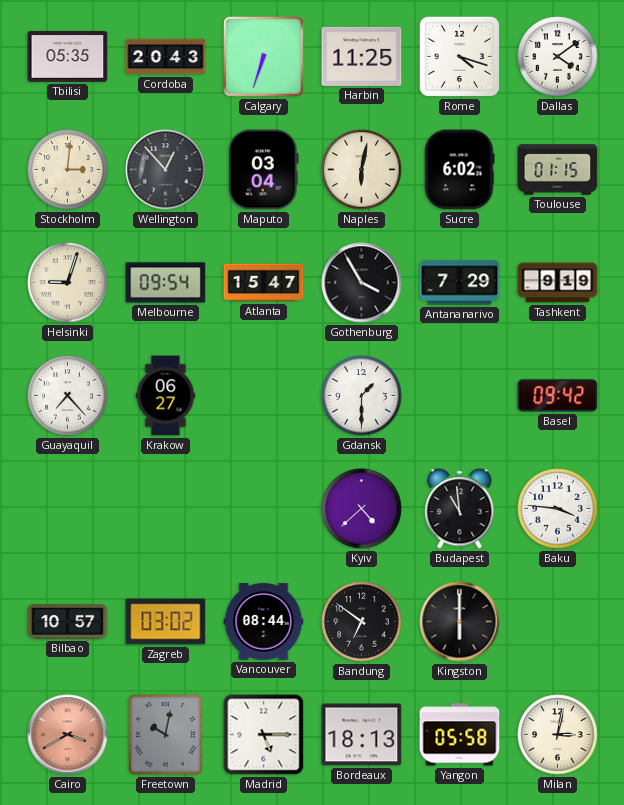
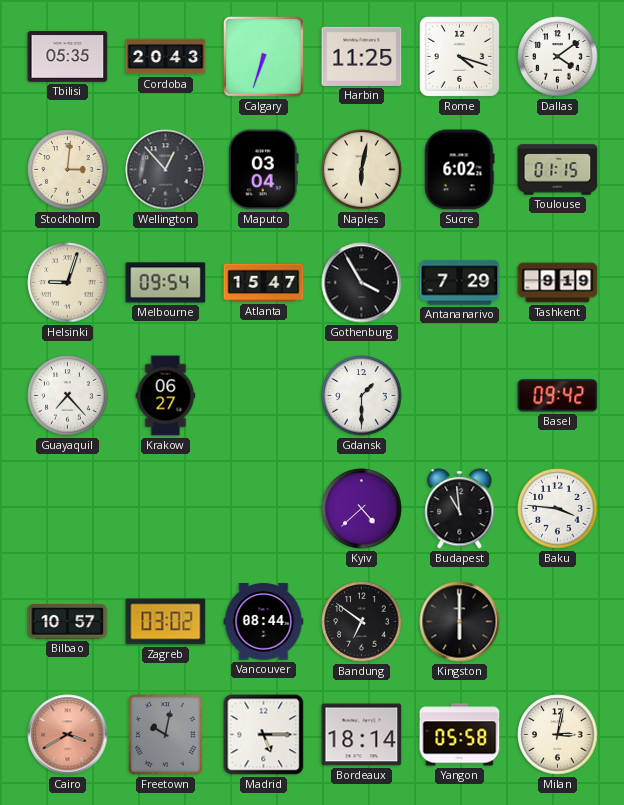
Bordeaux: 18:13 -> 18:14 (362, 735)
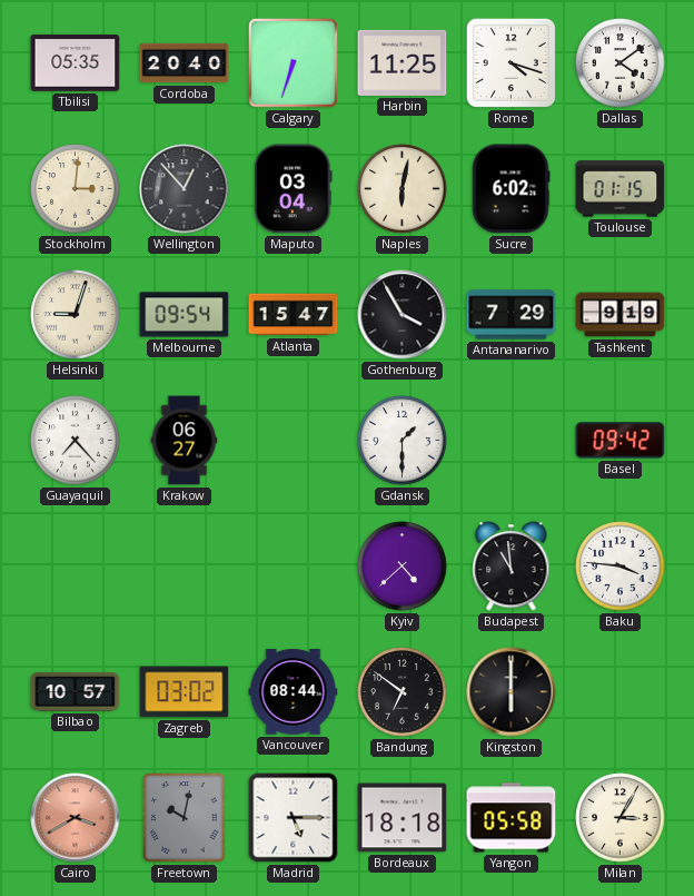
Cordoba: 20:43 -> 20:40 (185, 63)
Bordeaux: 18:14 -> 18:18 (403, 818)
Milan: 3:02 -> 3:05 (621, 818)
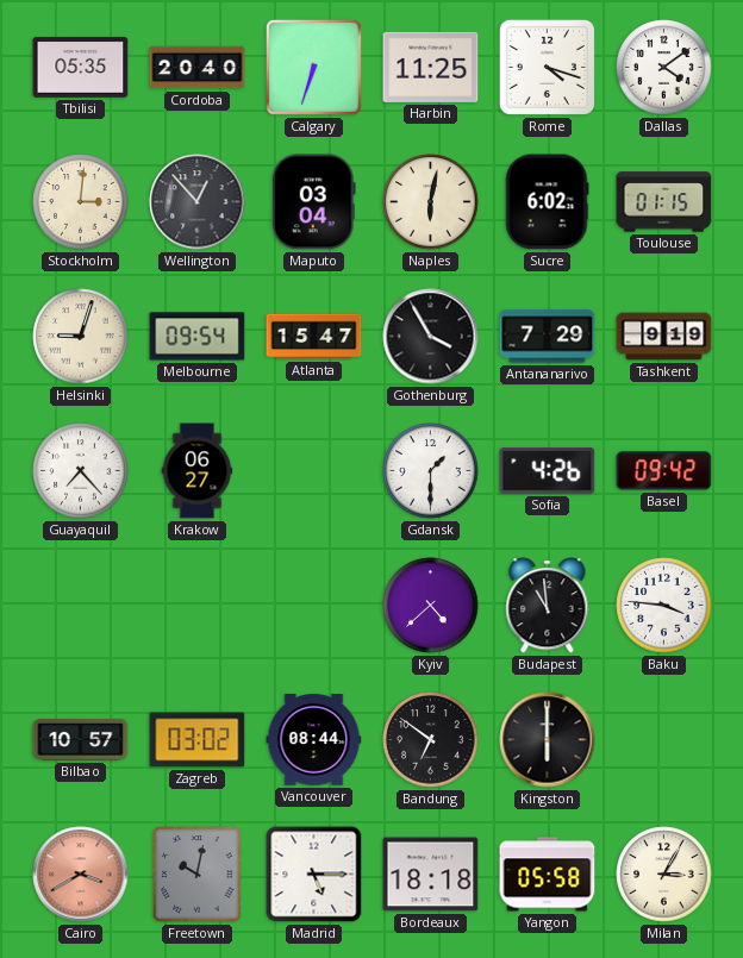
Sofia: none -> 4:26 (548, 471)
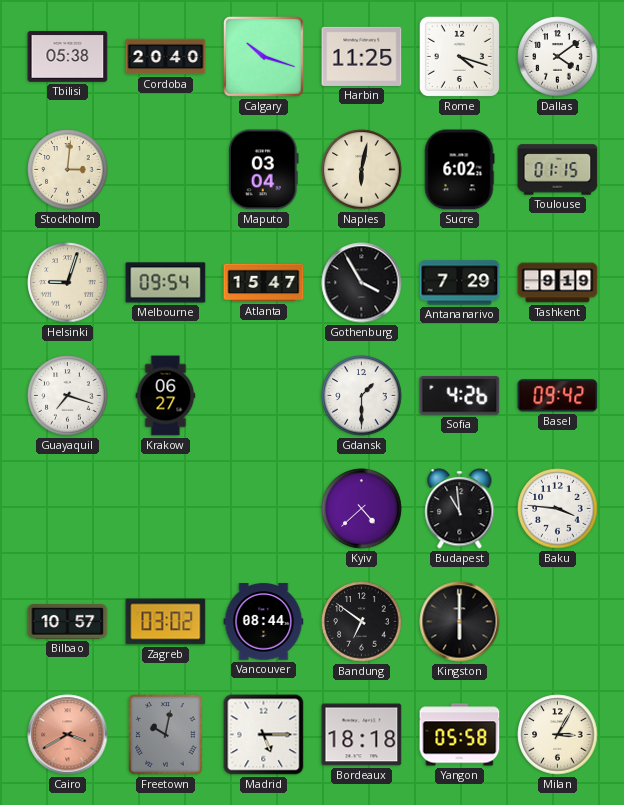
Tbilisi: 05:35 -> 05:38 (68, 57)
Calgary: 6:33 -> 10:18 (263, 56)
Wellington: 12:53 -> none (198, 202)
Guayaquil: 7:23 -> 7:18 (68, 396)
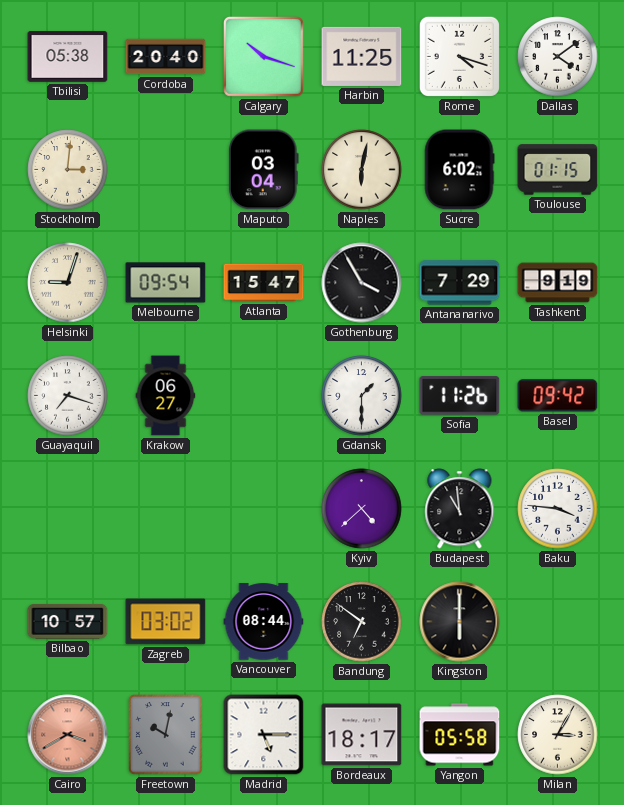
Sofia: 4:26 -> 11:26 (460, 396)
Bordeaux: 18:18 -> 18:17 (362, 735)
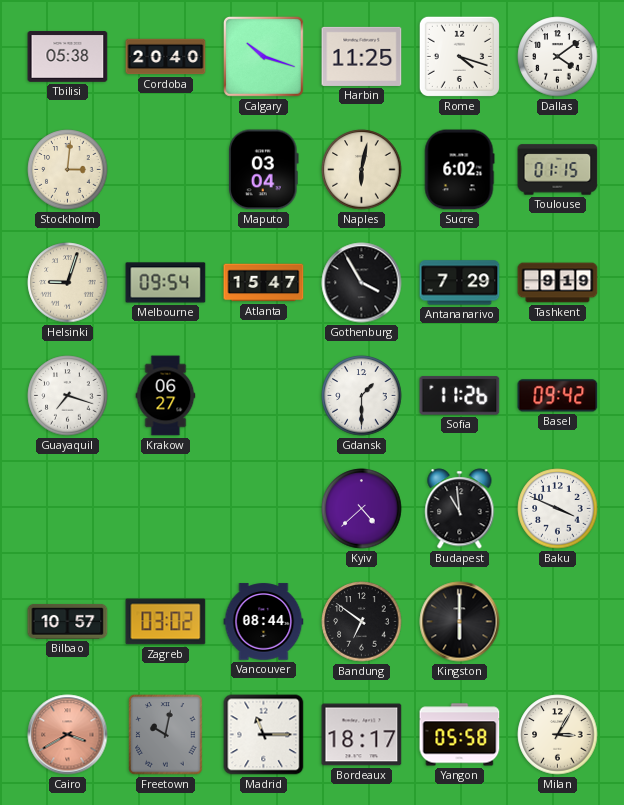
Baku: 3:46 -> 3:49 (558, 509)
Madrid: 5:15 -> 11:15 (264, 735)
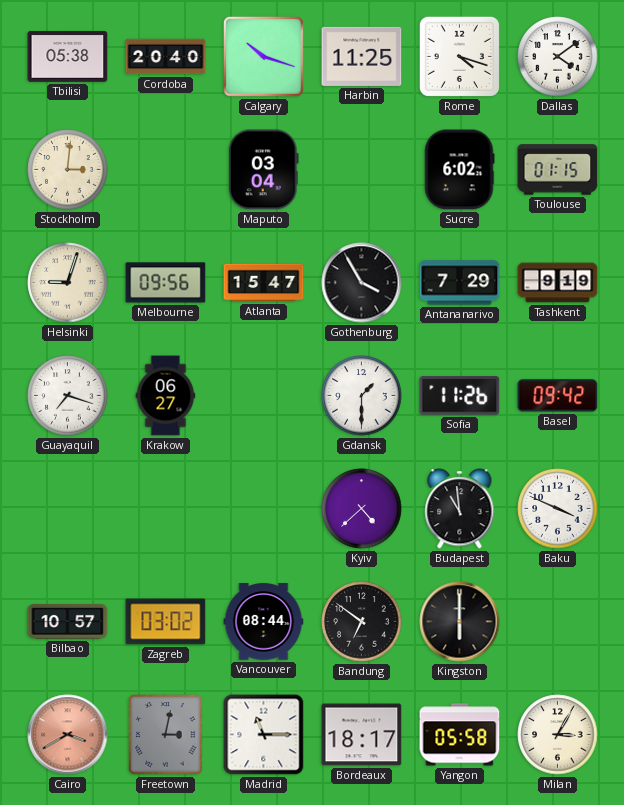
Naples: 6:02 -> none (362, 170)
Melbourne: 09:54 -> 09:56 (166, 283)
Freetown: 10:02 -> 3:02 (166, 735)
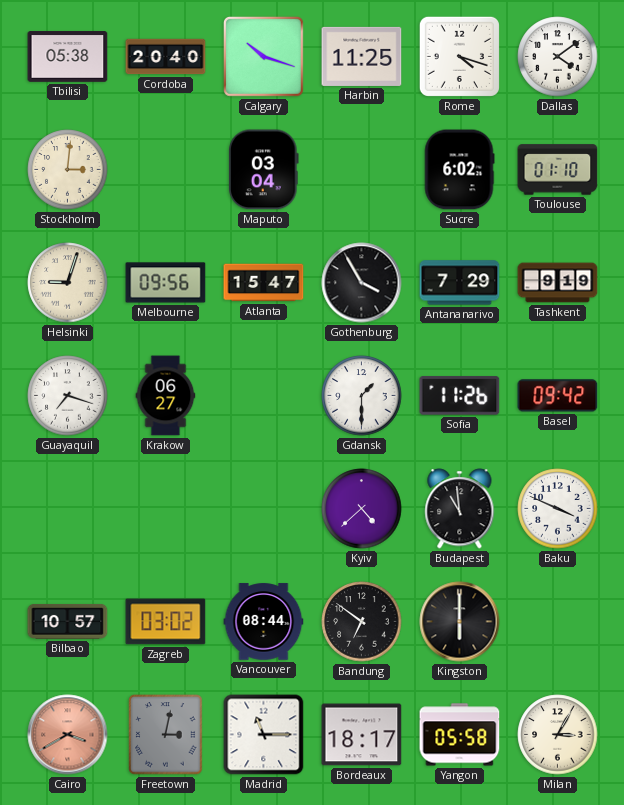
Toulouse: 01:15 -> 01:10 (558, 170)
